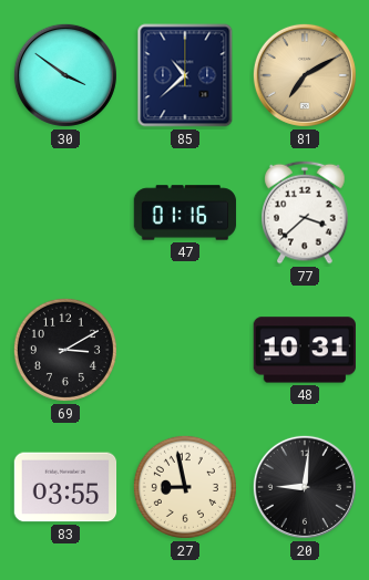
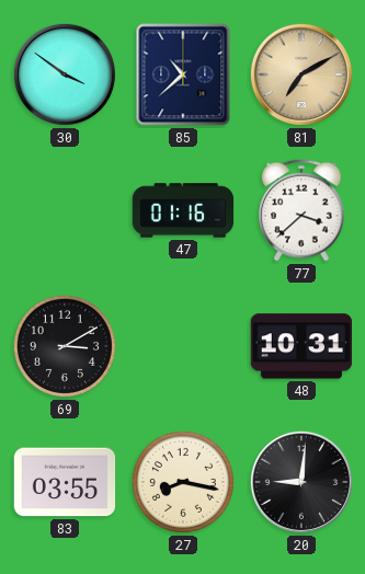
27: 8:58 -> 8:17 (183, 482)
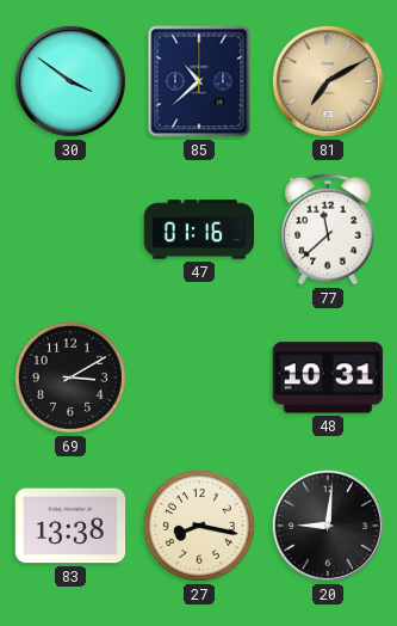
77: 3:38 -> 11:38 (328, 229)
83: 03:55 -> 13:38 (70, 526)
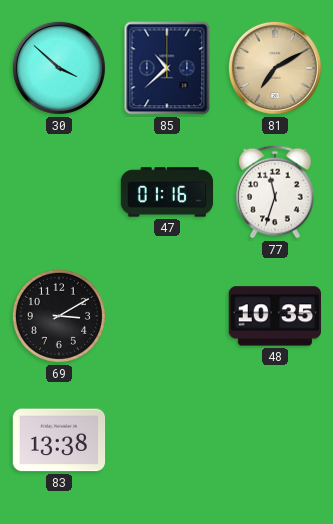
30: 3:51 -> 3:52 (59, 68)
77: 11:38 -> 11:33 (275, 192)
48: 10:31 -> 10:35 (275, 316)
27: 8:17 -> none (199, 526)
20: 9:01 -> none (328, 526)
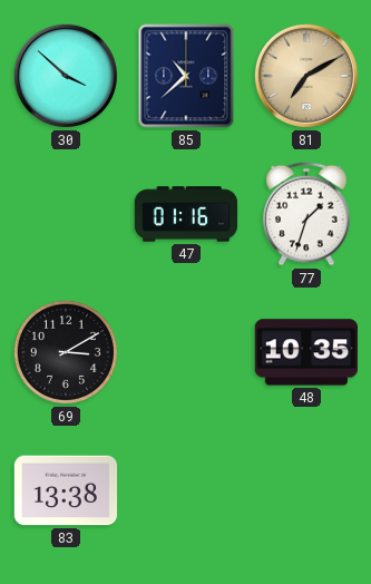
77: 11:33 -> 1:33 (306, 214)
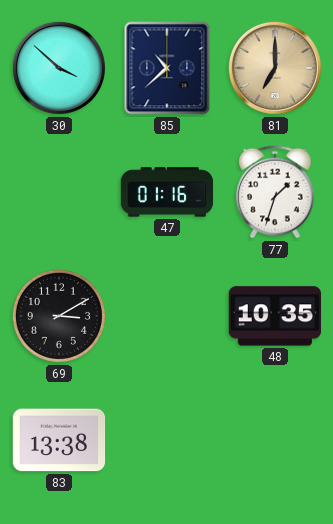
81: 7:10 -> 7:00 (275, 68)
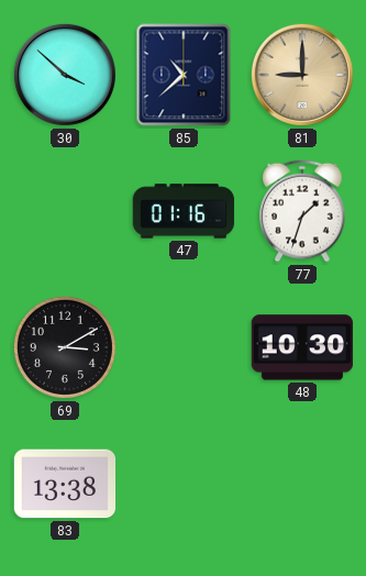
81: 7:00 -> 9:00 (302, 75)
48: 10:35 -> 10:30 (302, 347)
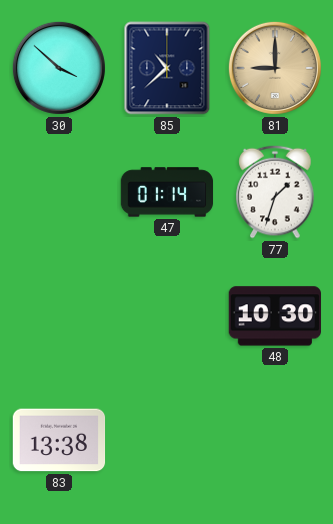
47: 01:16 -> 01:14 (167, 192)
69: 3:10 -> none (65, 347)
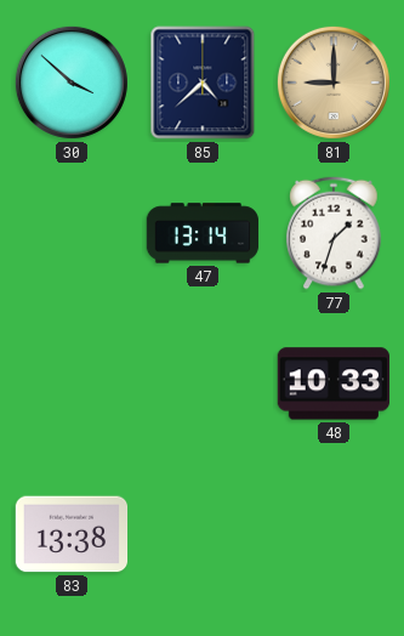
85: 10:38 -> 4:38 (203, 83)
47: 01:14 -> 13:14 (203, 233)
48: 10:30 -> 10:33 (334, 384)
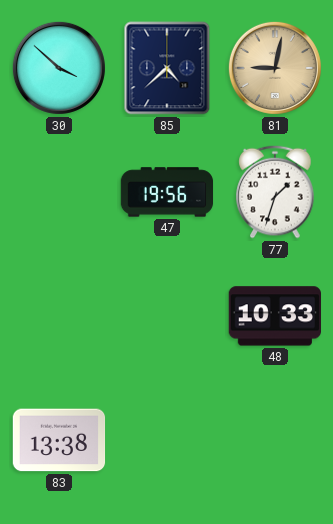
81: 9:00 -> 9:02 (275, 68)
47: 13:14 -> 19:56 (167, 192)
